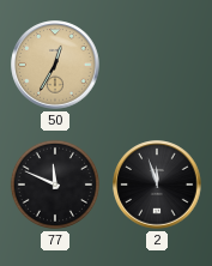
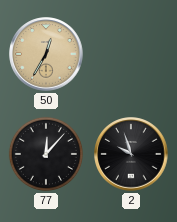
77: 11:49 -> 12:07 (46, 154)
2: 11:57 -> 9:57 (131, 154)
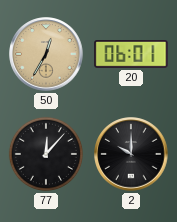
20: none -> 06:01 (131, 55)
2: 9:57 -> 10:00 (131, 154)
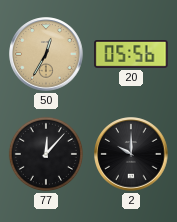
20: 06:01 -> 05:56 (131, 55)
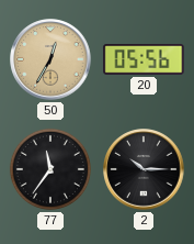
77: 12:07 -> 11:36 (50, 169)
2: 10:00 -> 10:15 (144, 169)
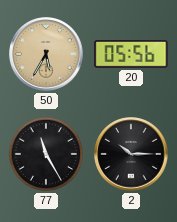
50: 12:35 -> 5:35 (46, 54)
77: 11:36 -> 11:25 (46, 154)
